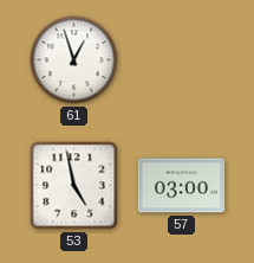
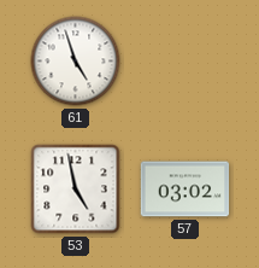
61: 12:57 -> 4:57 (76, 62)
57: 03:00 -> 03:02 (186, 190)
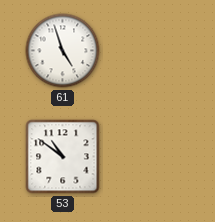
53: 4:58 -> 10:51 (63, 157)
57: 03:02 -> none (186, 190)
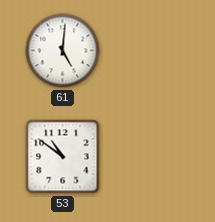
61: 4:57 -> 5:01 (63, 51)
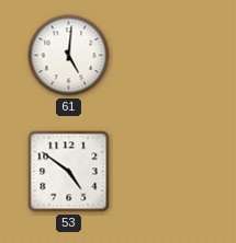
53: 10:51 -> 4:51 (69, 172)
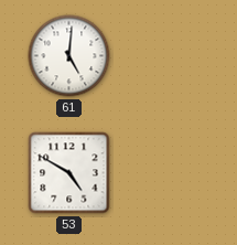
53: 4:51 -> 4:50 (69, 173)
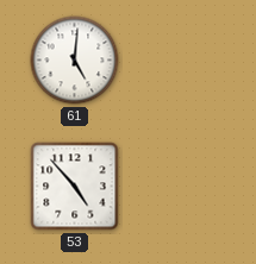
53: 4:50 -> 4:53 (75, 187)
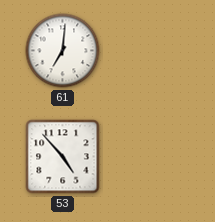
61: 5:01 -> 7:01 (63, 51)
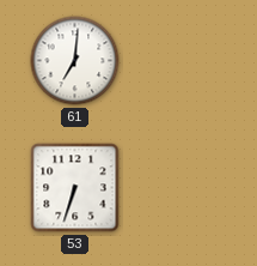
53: 4:53 -> 6:33 (75, 188)
